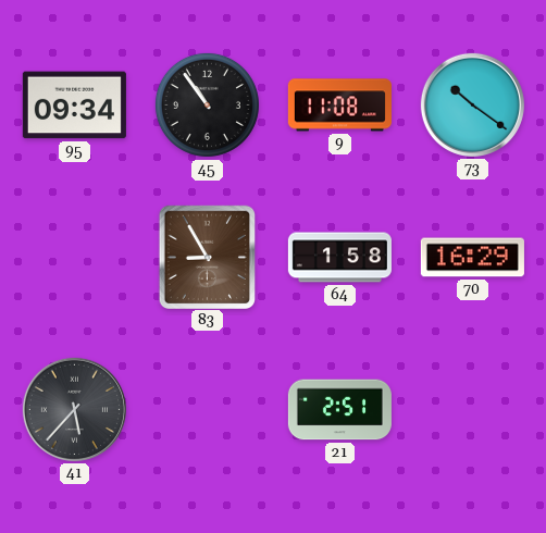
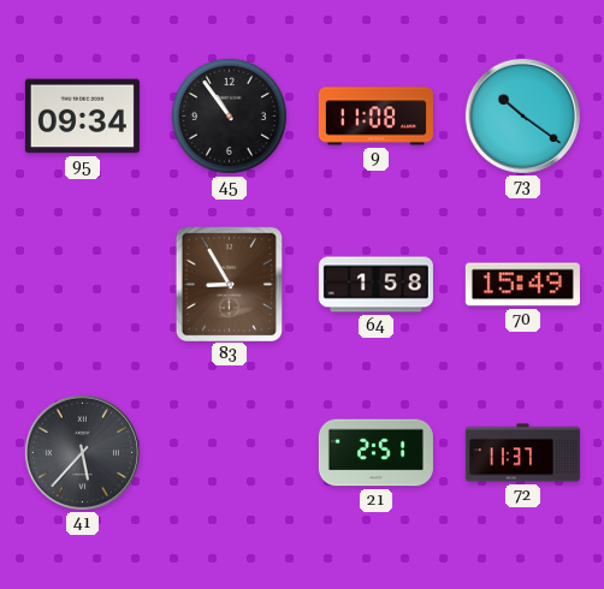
70: 16:29 -> 15:49 (522, 285)
72: none -> 11:37 (522, 453)
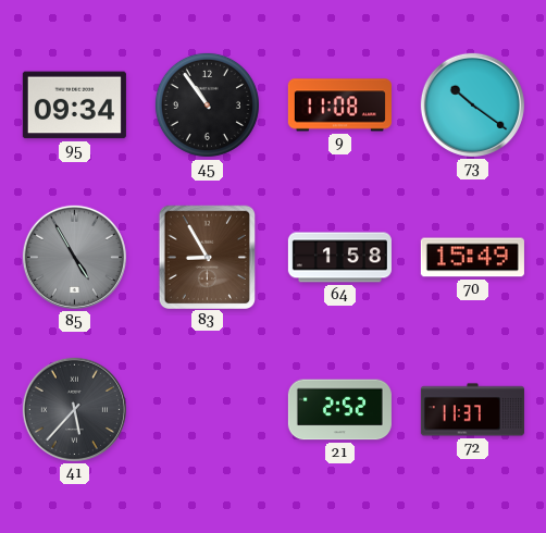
85: none -> 4:55 (74, 257)
21: 2:51 -> 2:52 (339, 410)
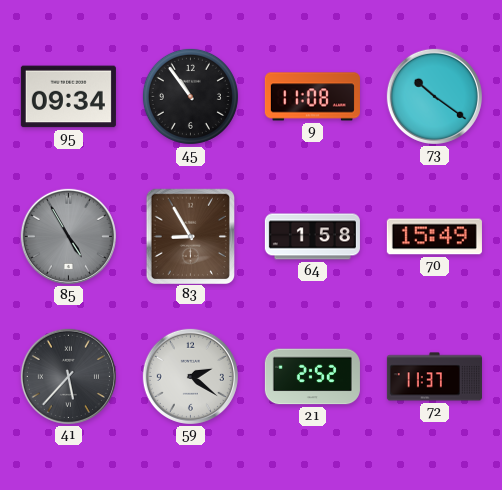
59: none -> 2:21 (190, 376)
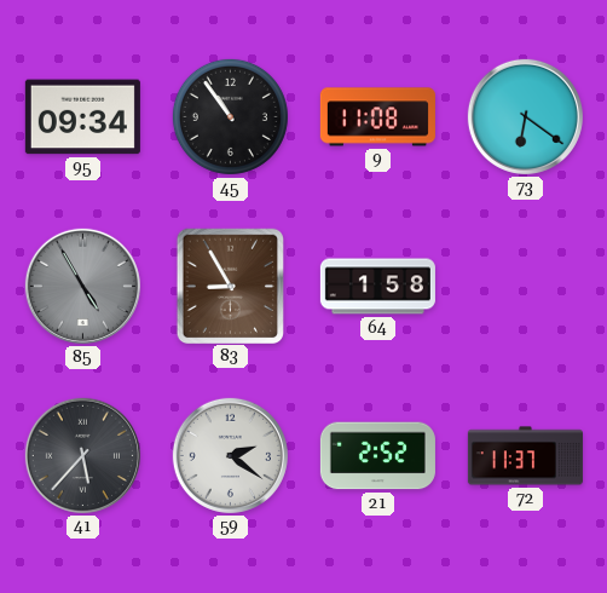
73: 10:21 -> 6:21 (525, 116)
70: 15:49 -> none (434, 237)
